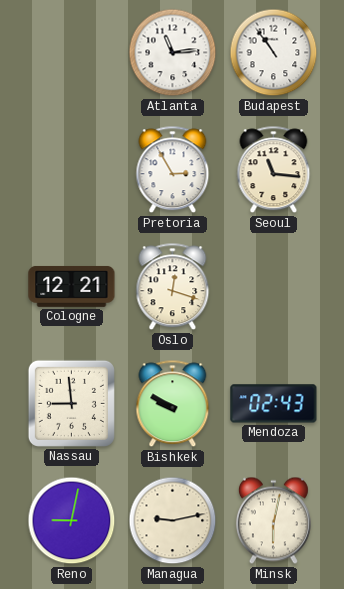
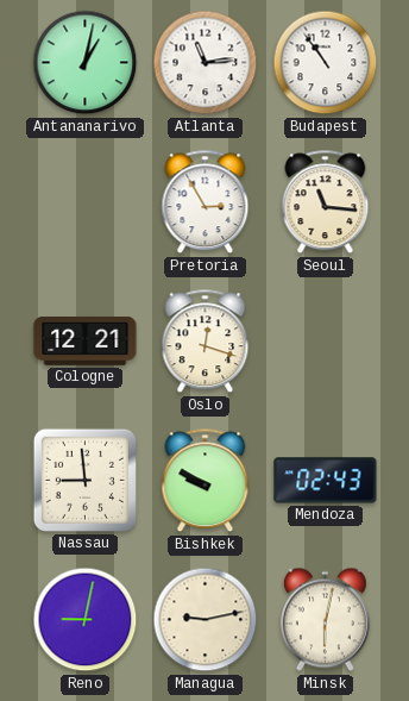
Antananarivo: none -> 1:02 (86, 63)
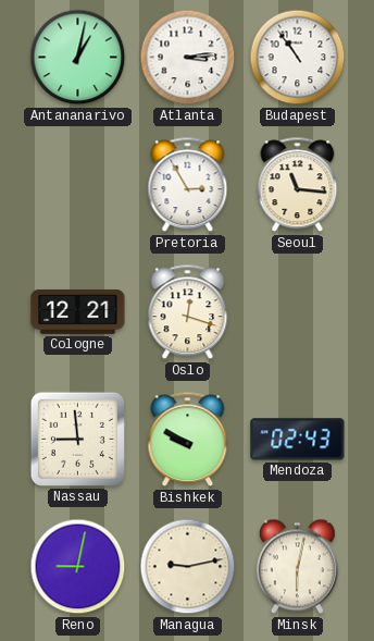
Atlanta: 11:14 -> 3:14 (188, 58)
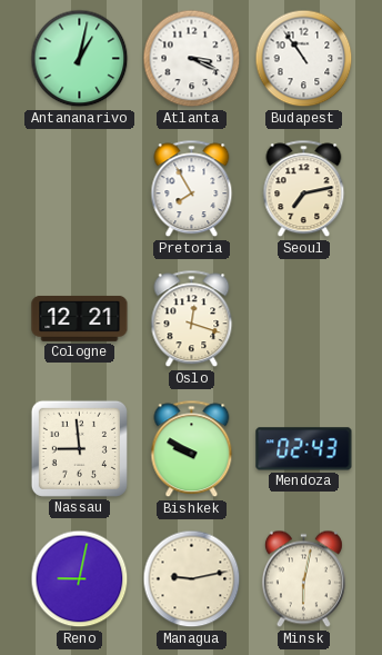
Atlanta: 3:14 -> 3:19 (192, 59)
Pretoria: 2:55 -> 7:55 (192, 189)
Seoul: 11:16 -> 7:13 (304, 189)
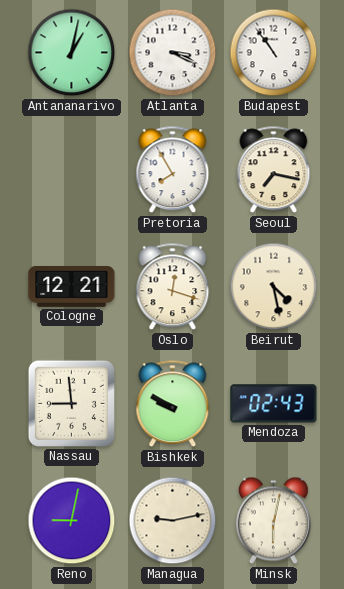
Seoul: 7:13 -> 7:17 (274, 170)
Beirut: none -> 4:28 (274, 287)
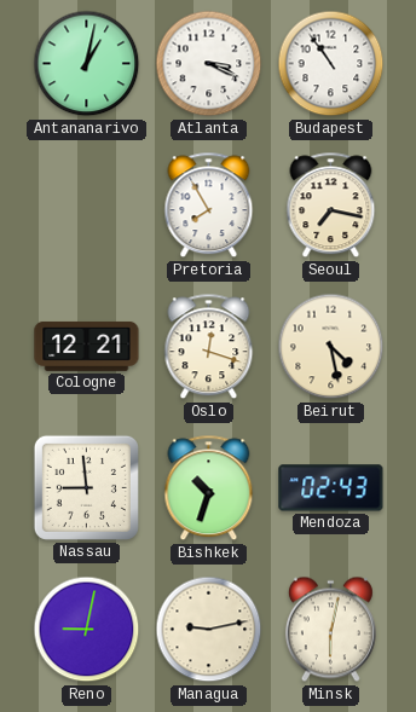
Bishkek: 9:50 -> 10:33 (209, 488)
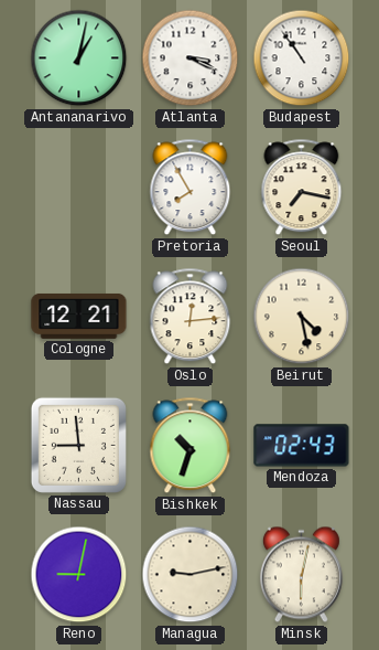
Oslo: 12:18 -> 12:14 (191, 317)
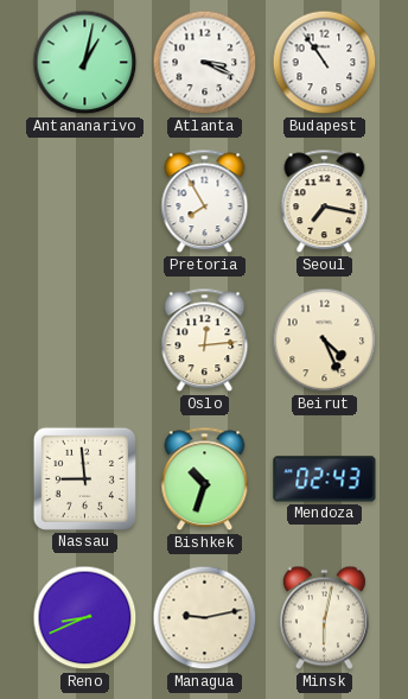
Cologne: 12:21 -> none (79, 316)
Beirut: 4:28 -> 4:26 (325, 341)
Reno: 9:02 -> 8:41 (85, 618)
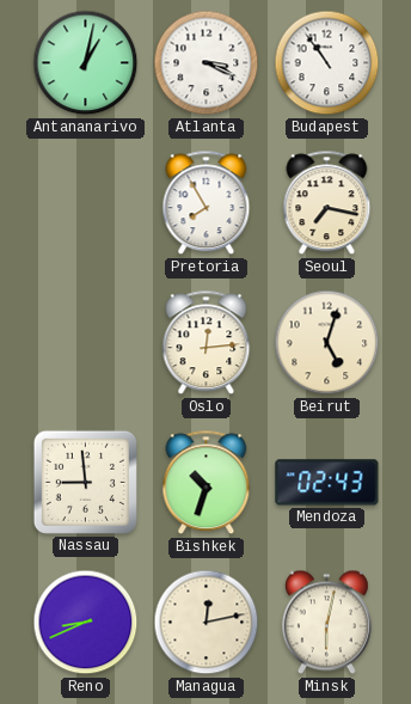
Beirut: 4:26 -> 5:03 (327, 343)
Managua: 9:13 -> 12:13 (207, 623)
